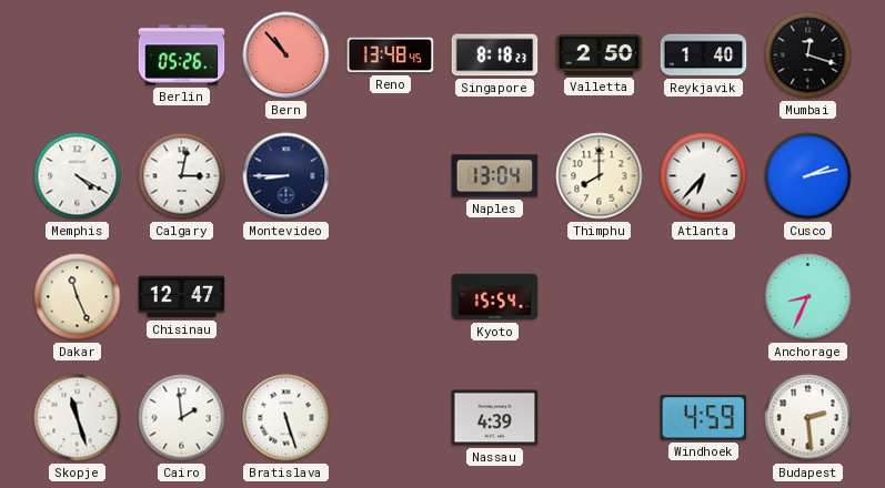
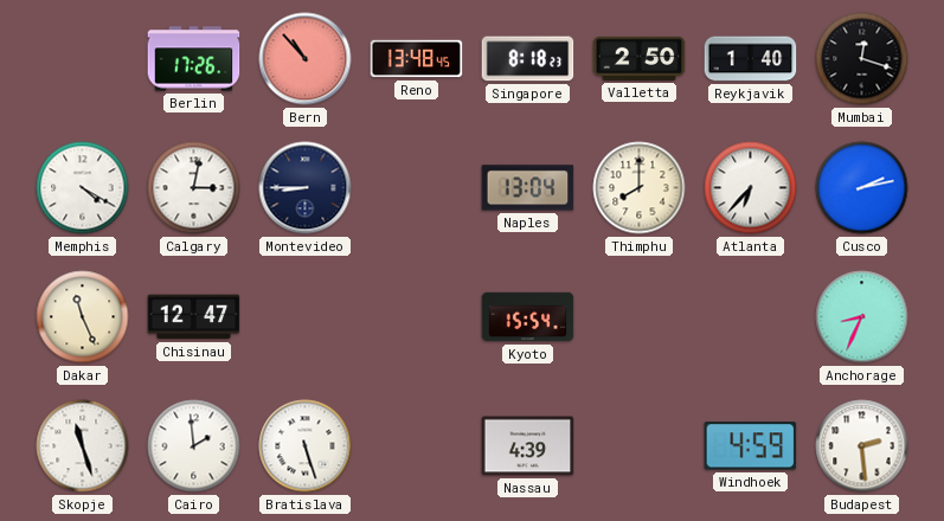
Berlin: 05:26 -> 17:26 (194, 59)
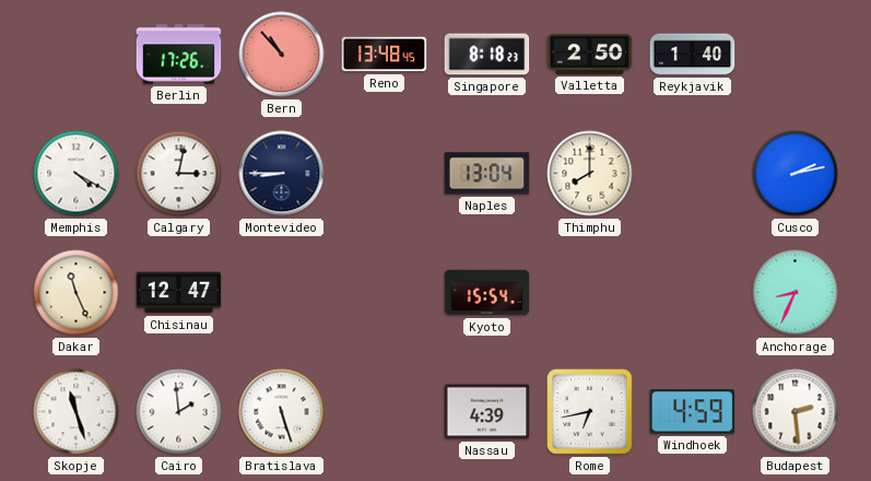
Mumbai: 12:18 -> none (862, 59)
Atlanta: 6:37 -> none (751, 188)
Rome: none -> 6:43 (590, 412)
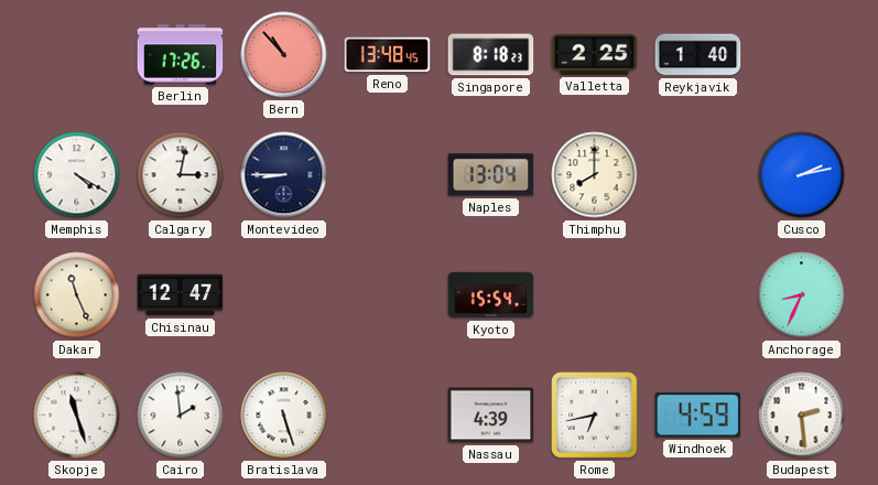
Valletta: 2:50 -> 2:25 (595, 54)
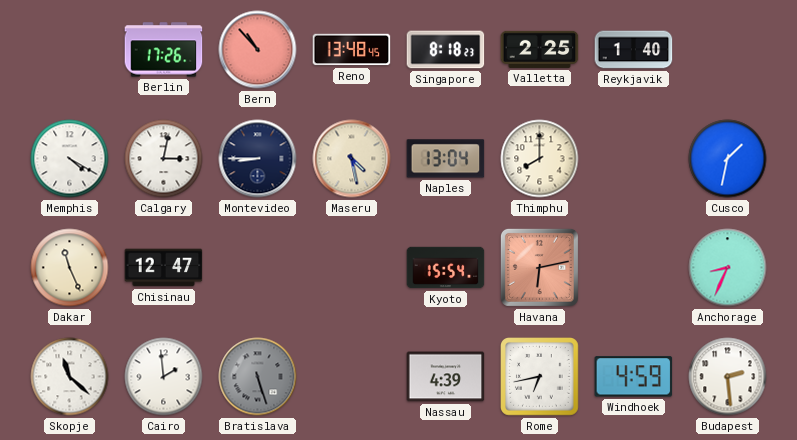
Maseru: none -> 4:28 (352, 159)
Cusco: 2:13 -> 1:32 (728, 159)
Havana: none -> 6:13 (539, 267)
Skopje: 11:27 -> 11:22 (70, 377)
Bratislava dial: white -> grey (258, 377)
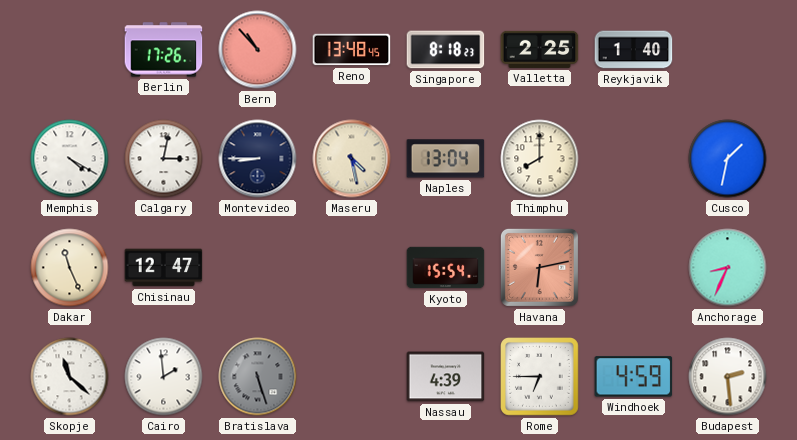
Rome: 6:43 -> 6:45 (540, 377)
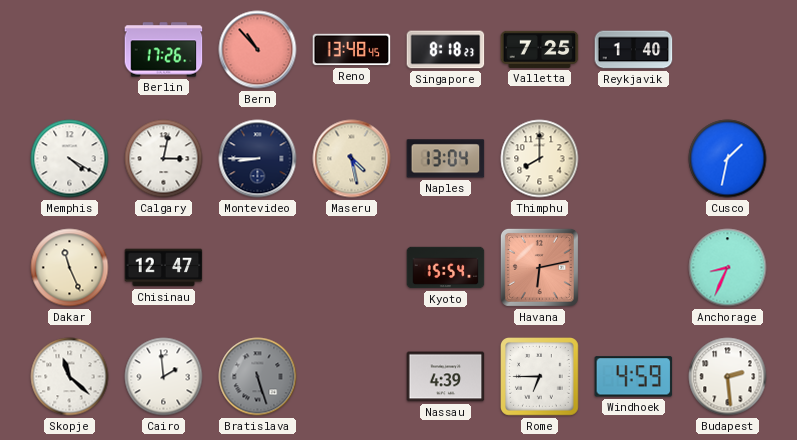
Valletta: 2:25 -> 7:25 (540, 49)
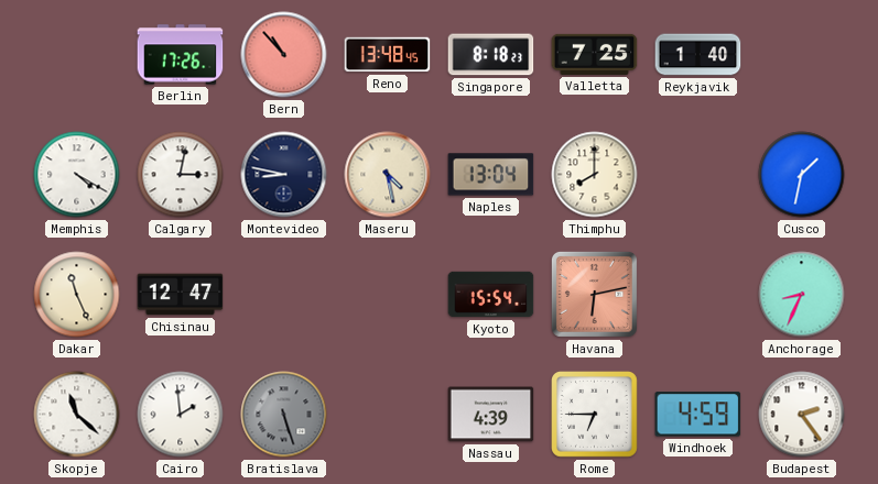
Montevideo: 8:45 -> 8:47 (284, 175)
Budapest: 2:29 -> 2:24 (802, 415)
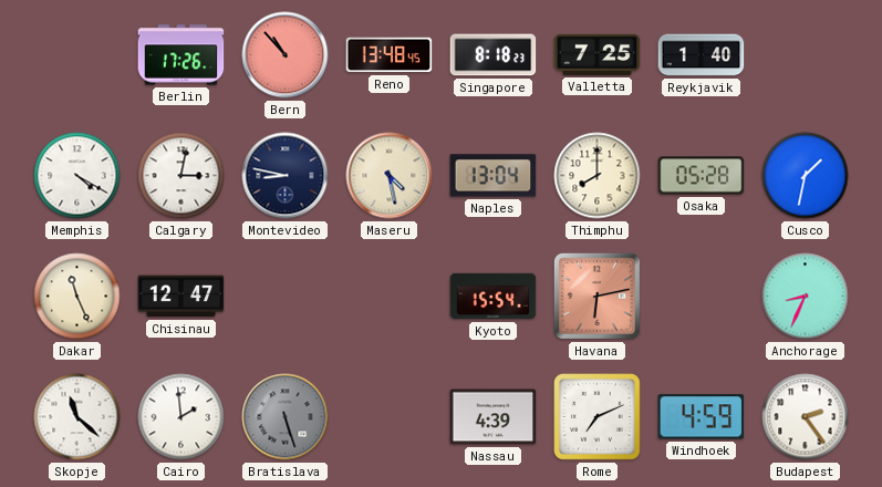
Osaka: none -> 05:28 (702, 176)
Rome: 6:45 -> 7:11 (598, 417)
